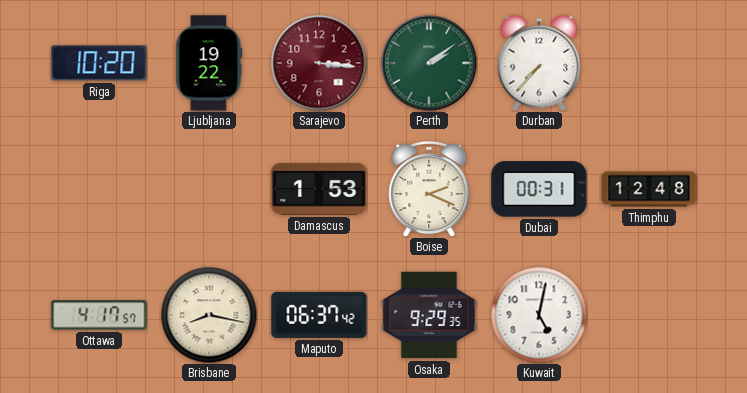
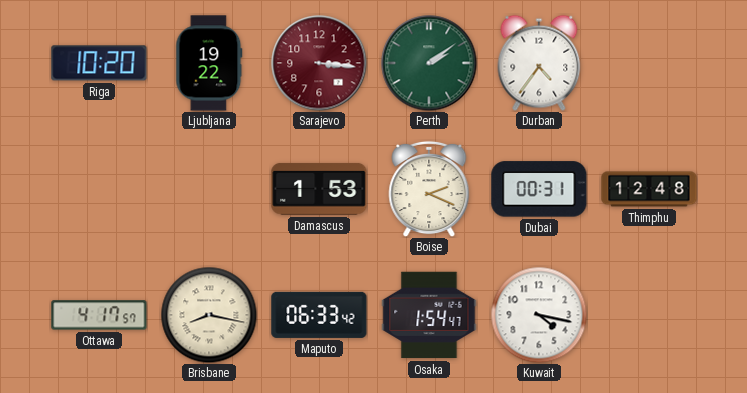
Durban: 7:37 -> 4:36 (539, 63)
Maputo: 06:37 -> 06:33 (319, 315)
Osaka: 9:29 -> 1:54 (429, 315)
Kuwait: 5:02 -> 4:17 (539, 315)
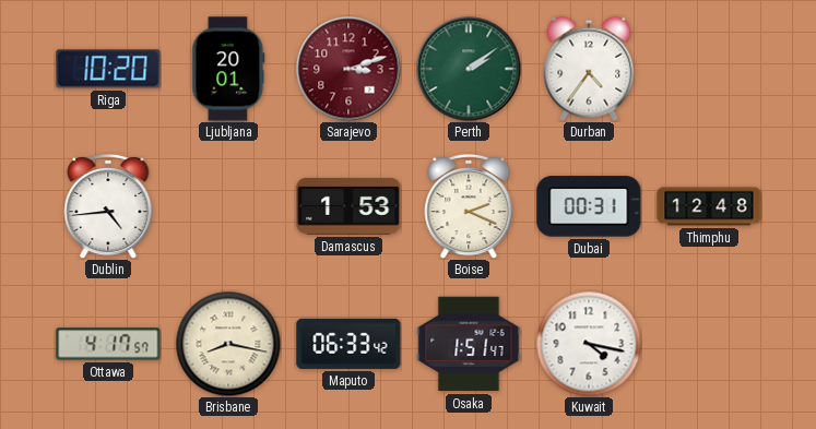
Ljubljana: 19:22 -> 20:01 (228, 69)
Sarajevo: 3:16 -> 3:12 (348, 69)
Dublin: none -> 4:44 (108, 206)
Osaka: 1:54 -> 1:51 (469, 344)
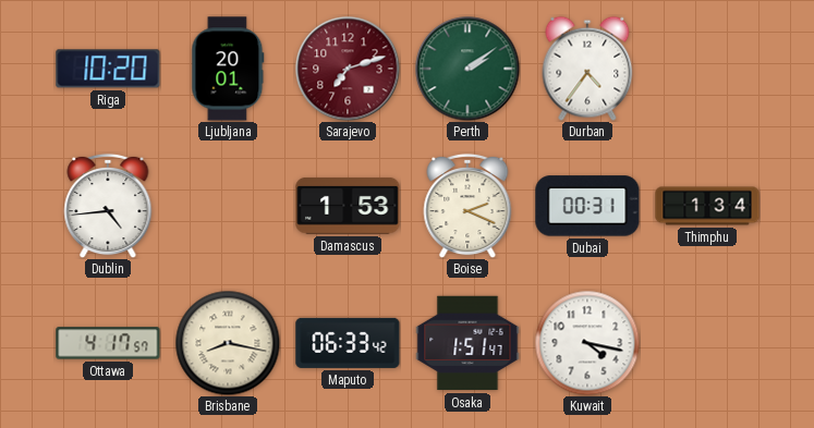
Sarajevo: 3:12 -> 7:12 (348, 69)
Thimphu: 12:48 -> 1:34 (707, 206)
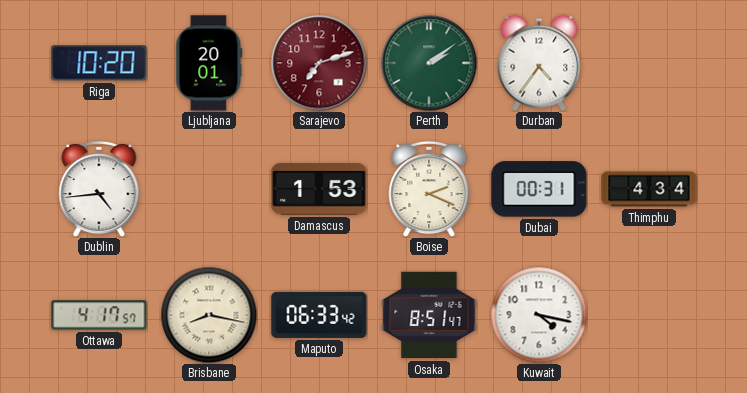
Thimphu: 1:34 -> 4:34 (649, 189)
Osaka: 1:51 -> 8:51 (429, 315)
